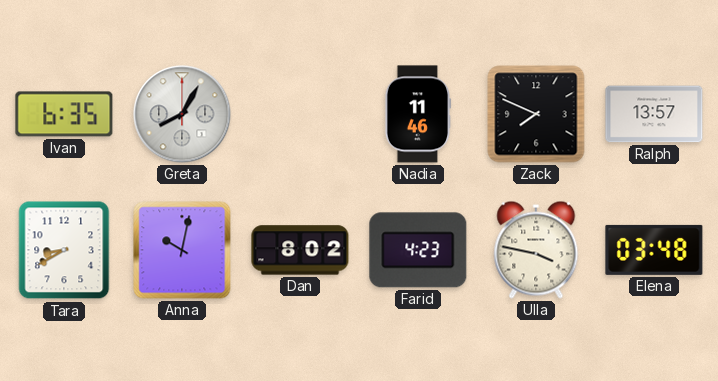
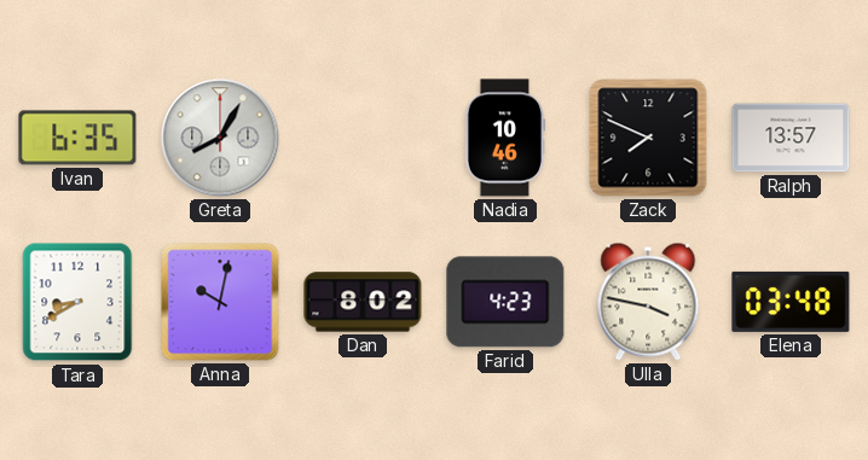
Nadia: 11:46 -> 10:46 (505, 138)
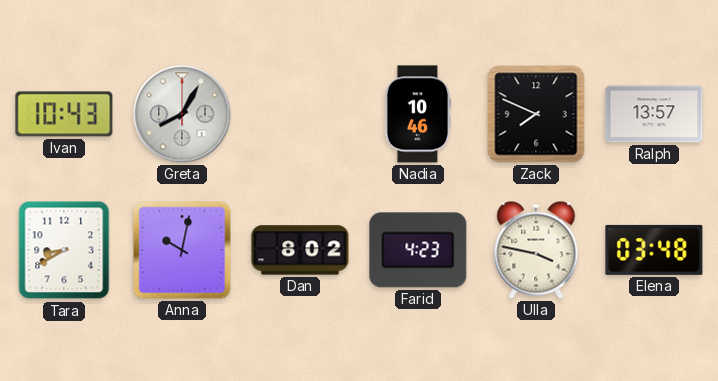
Ivan: 6:35 -> 10:43 (64, 114)
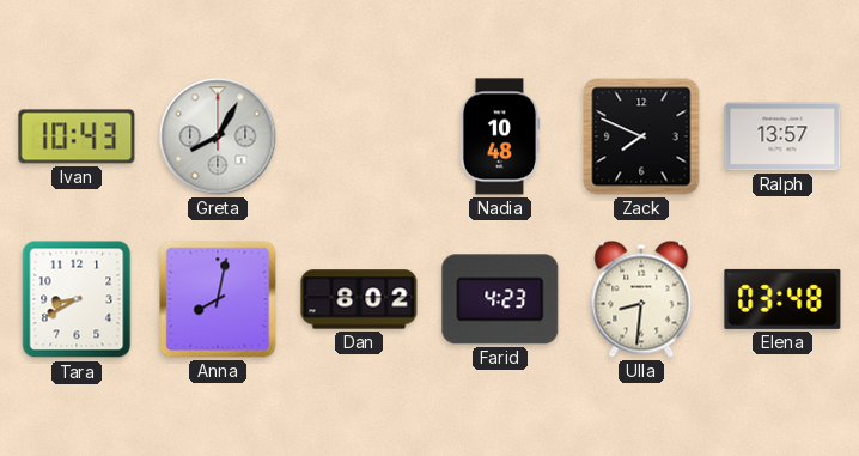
Nadia: 10:46 -> 10:48 (500, 136)
Anna: 10:02 -> 8:02 (218, 299)
Ulla: 3:47 -> 8:31 (641, 299)
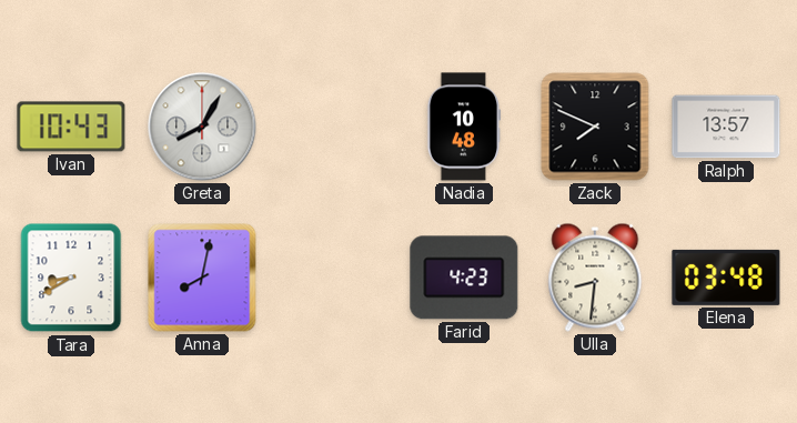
Dan: 8:02 -> none (359, 299)
